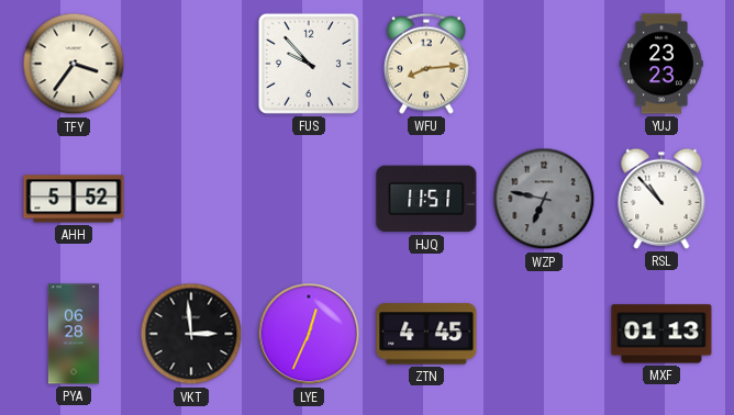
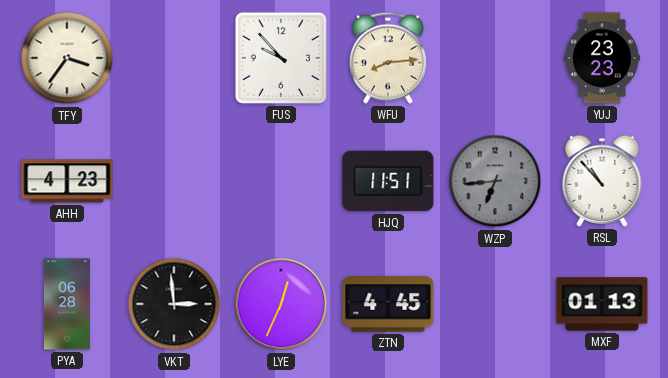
AHH: 5:52 -> 4:23 (67, 181)
WZP: 6:47 -> 6:44 (495, 181)
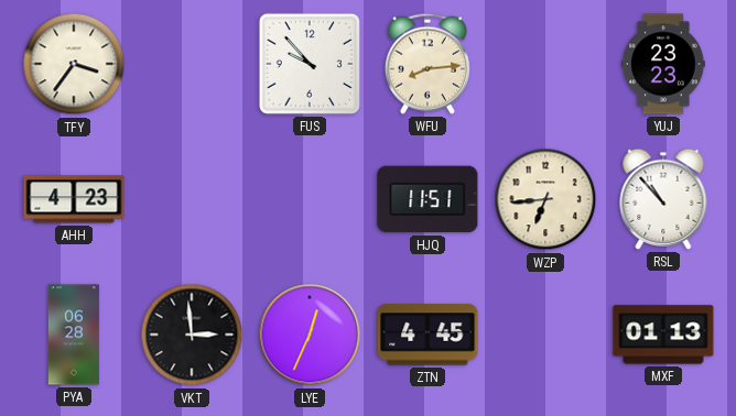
WZP dial: grey -> cream (545, 199)
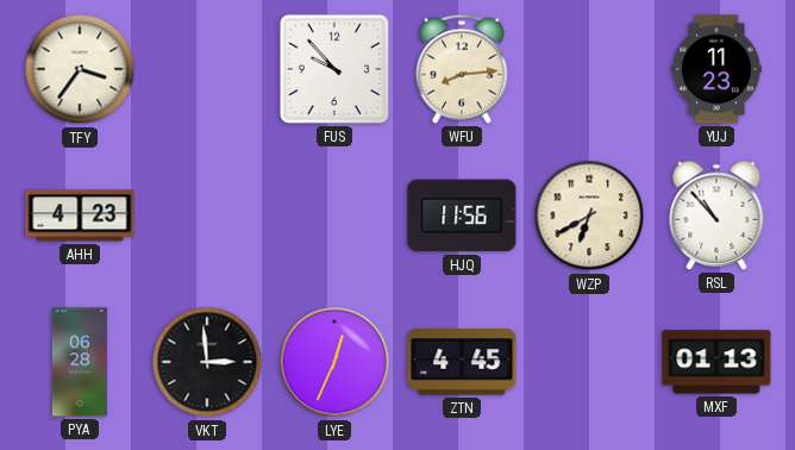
YUJ: 23:23 -> 11:23 (716, 69)
HJQ: 11:51 -> 11:56 (462, 215)
WZP: 6:44 -> 6:40 (589, 215)
